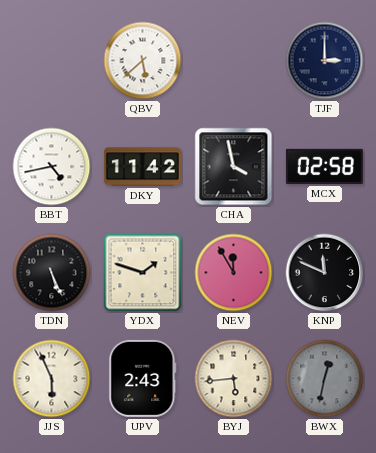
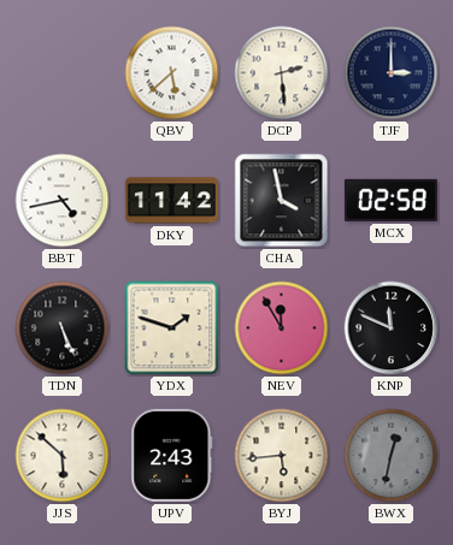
DCP: none -> 2:29 (282, 73)
JJS: 5:56 -> 5:52 (63, 456)
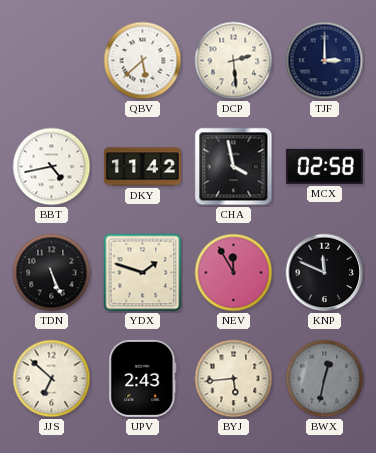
JJS: 5:52 -> 6:52 (52, 379)
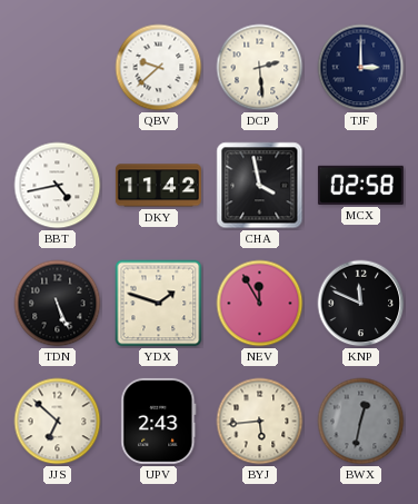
QBV: 5:38 -> 9:38 (159, 68)
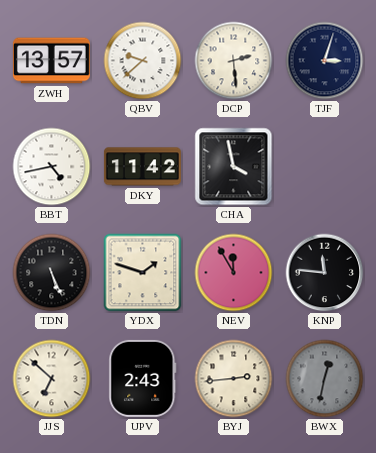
ZWH: none -> 13:57 (51, 61)
TJF: 3:00 -> 3:03 (325, 61)
MCX: 02:58 -> none (360, 185)
KNP: 11:49 -> 11:46 (325, 273)
BYJ: 5:44 -> 2:44 (234, 379)
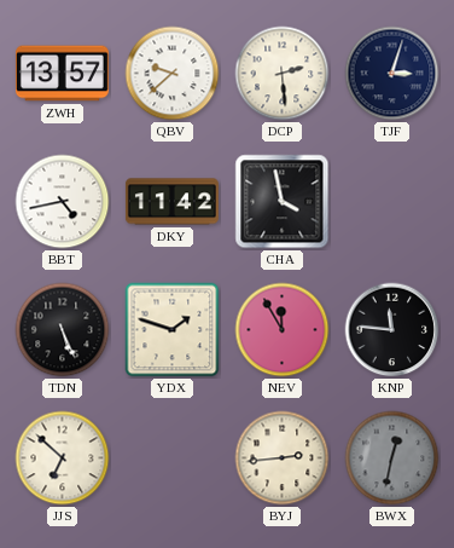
UPV: 2:43 -> none (143, 378)
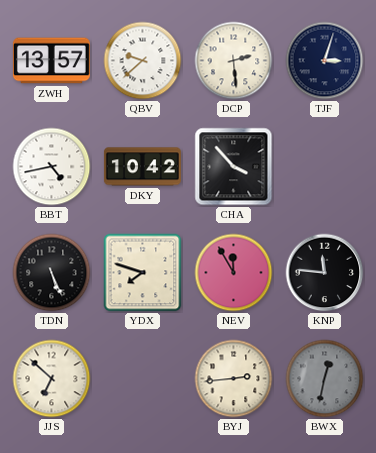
DKY: 11:42 -> 10:42 (142, 167)
CHA: 3:58 -> 3:53 (234, 167)
YDX: 1:48 -> 7:48 (143, 273)
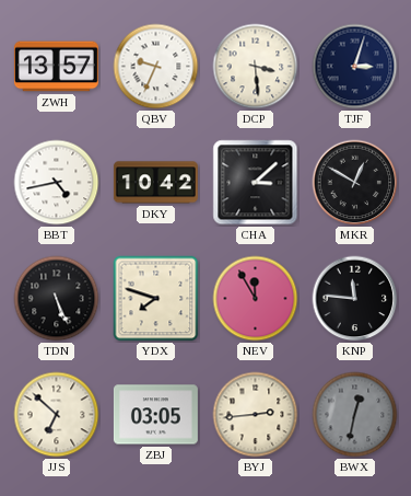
QBV: 9:38 -> 9:34 (156, 67)
DCP: 2:29 -> 3:29 (256, 67)
CHA: 3:53 -> 3:08 (256, 183)
MKR: none -> 12:50 (355, 183)
ZBJ: none -> 03:05 (155, 415)
